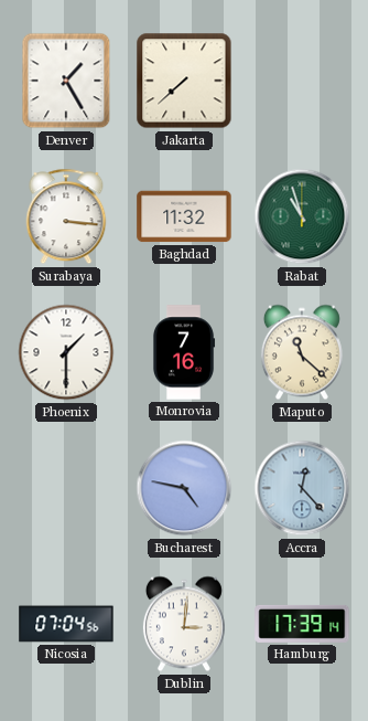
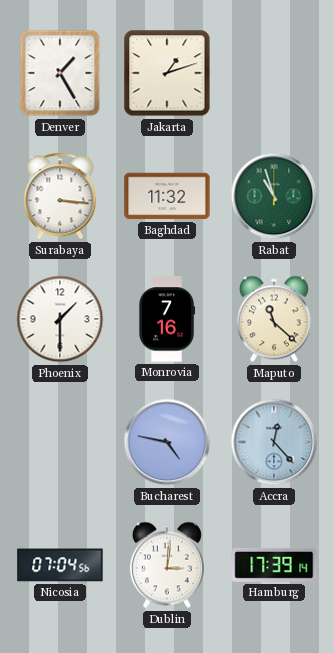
Jakarta: 7:38 -> 1:12 (167, 73)
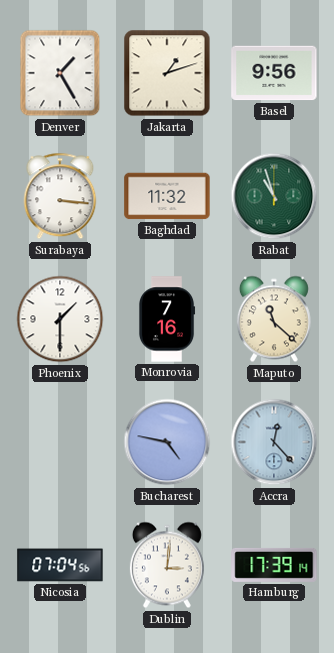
Basel: none -> 9:56 (274, 73)
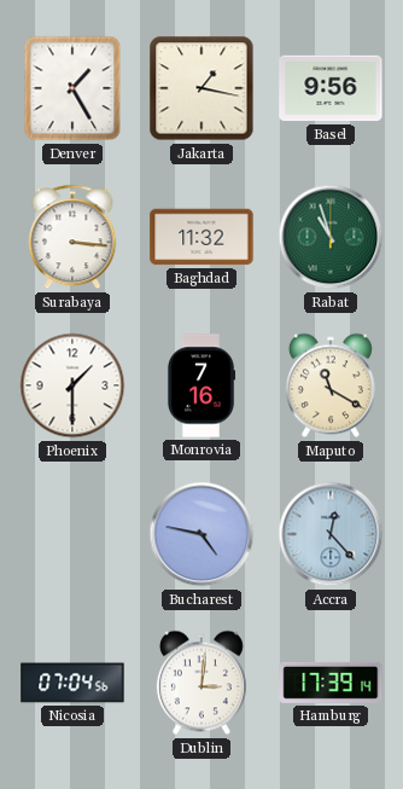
Jakarta: 1:12 -> 1:17 (201, 88)
Maputo: 11:22 -> 11:20 (331, 385)
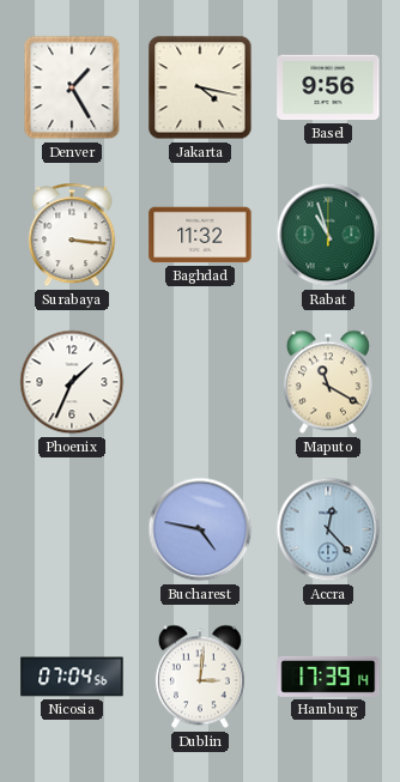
Jakarta: 1:17 -> 4:17 (200, 87)
Phoenix: 1:30 -> 1:34 (72, 382)
Monrovia: 7:16 -> none (201, 385)
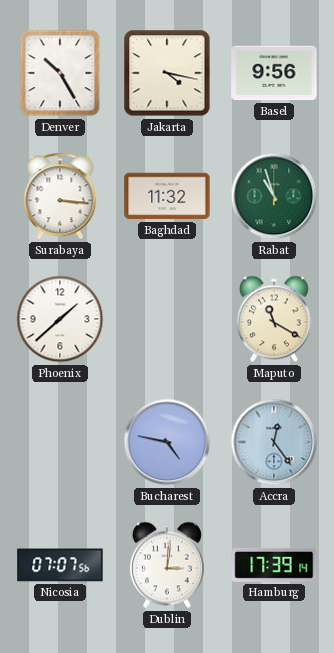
Denver: 1:25 -> 10:25 (60, 73)
Phoenix: 1:34 -> 1:38 (60, 319)
Accra: 12:23 -> 12:24 (274, 442)
Nicosia: 07:04 -> 07:07 (60, 565)
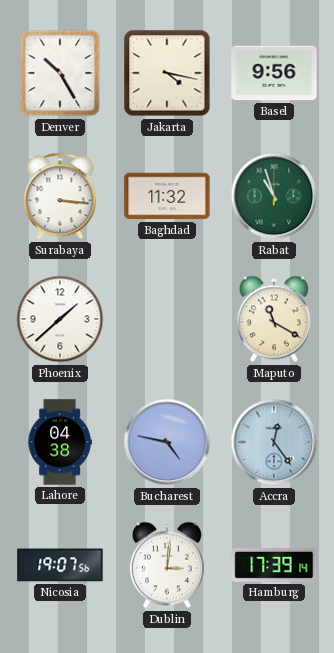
Lahore: none -> 04:38 (60, 442)
Nicosia: 07:07 -> 19:07 (60, 565)
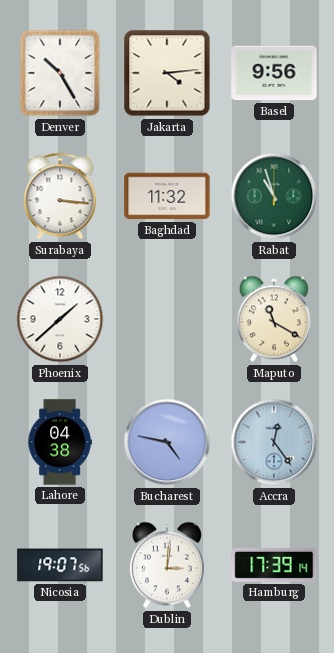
Jakarta: 4:17 -> 4:14 (167, 73)
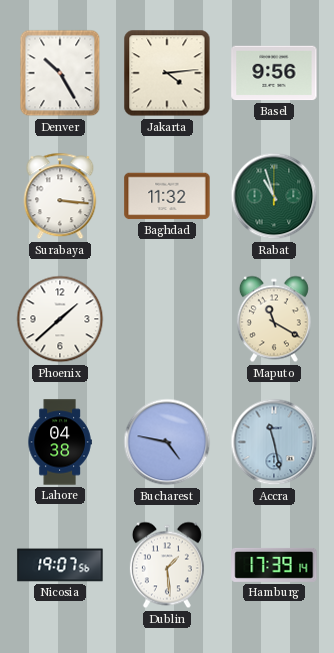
Accra: 12:24 -> 11:28 (274, 442)
Dublin: 3:01 -> 1:29 (167, 565)
